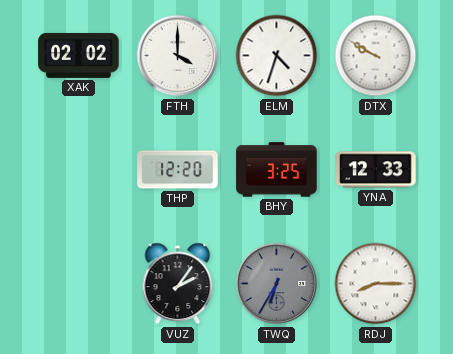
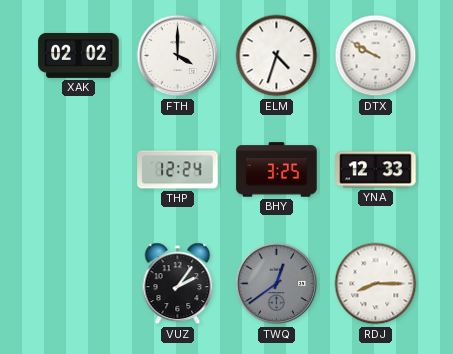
THP: 12:20 -> 12:24 (178, 170)
TWQ: 6:35 -> 12:39 (277, 284)
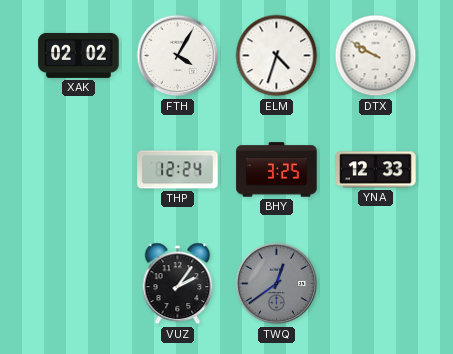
FTH: 4:00 -> 4:05 (178, 56)
RDJ: 8:15 -> none (376, 284)
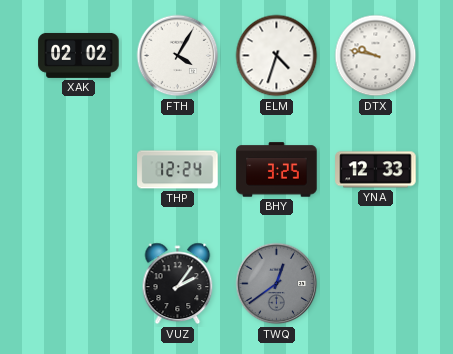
DTX: 9:50 -> 9:47 (376, 56)
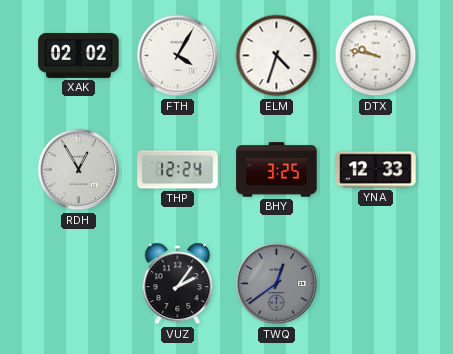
RDH: none -> 12:55 (79, 170)
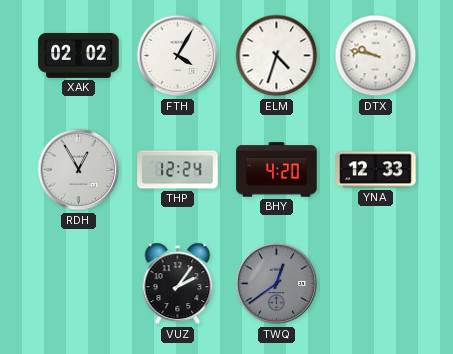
BHY: 3:25 -> 4:20 (277, 170)
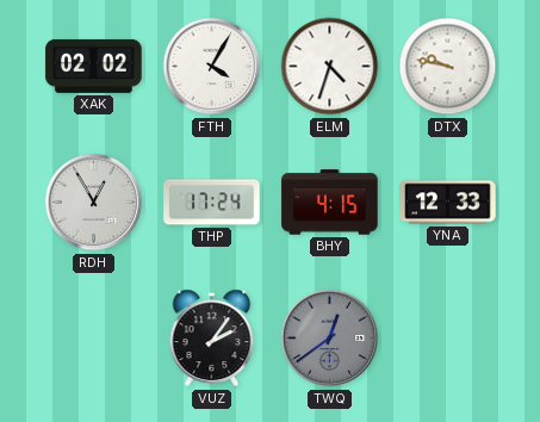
THP: 12:24 -> 17:24 (212, 203)
BHY: 4:20 -> 4:15 (330, 203)
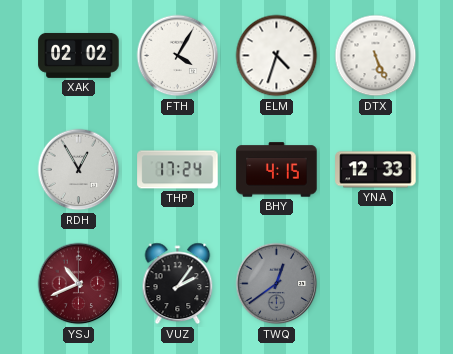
DTX: 9:47 -> 5:26 (376, 56)
YSJ: none -> 10:41 (79, 284)
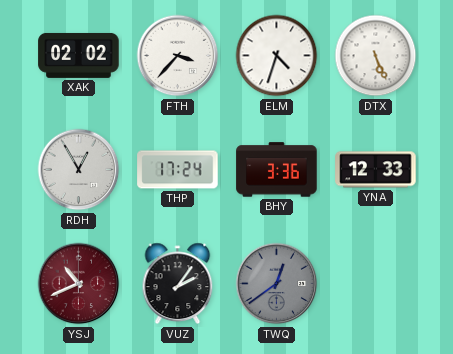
FTH: 4:05 -> 3:37 (178, 56)
BHY: 4:15 -> 3:36 (277, 170)
